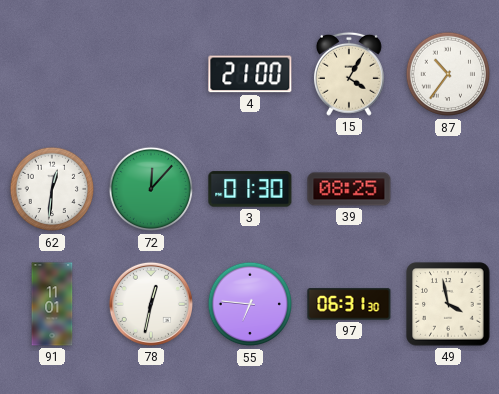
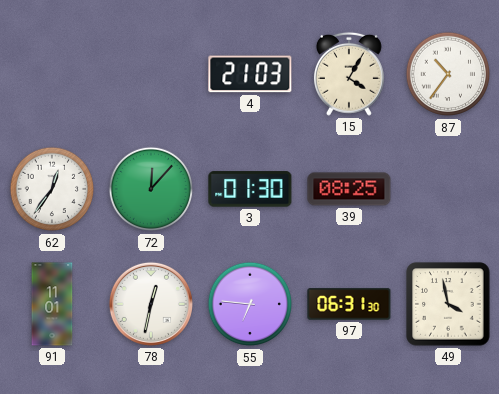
4: 21:00 -> 21:03 (250, 74)
62: 12:31 -> 12:36 (52, 189)
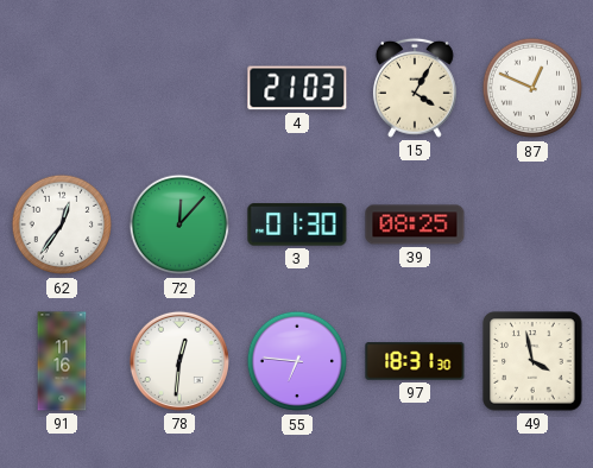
87: 10:36 -> 12:49 (532, 88)
91: 11:01 -> 11:16 (62, 361)
78: 12:32 -> 12:31 (179, 361)
97: 06:31 -> 18:31 (415, 361)
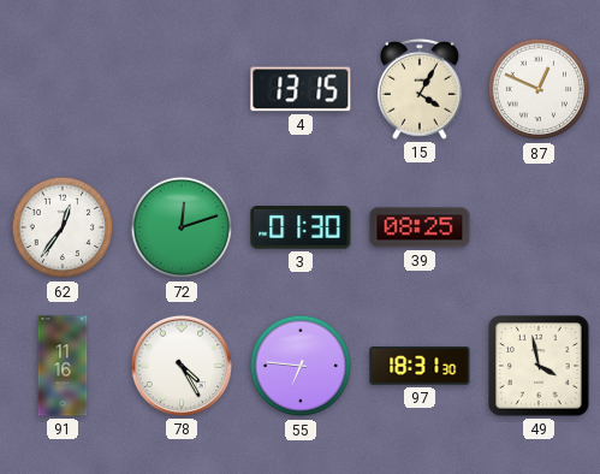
4: 21:03 -> 13:15 (301, 89)
72: 12:07 -> 12:12 (182, 227)
78: 12:31 -> 4:25 (182, 366)
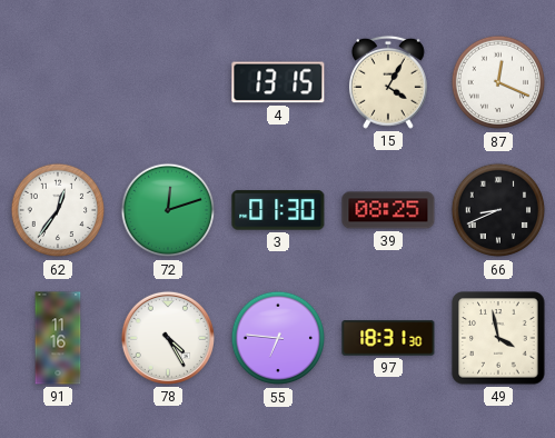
87: 12:49 -> 12:19 (498, 82)
66: none -> 8:41 (498, 210)
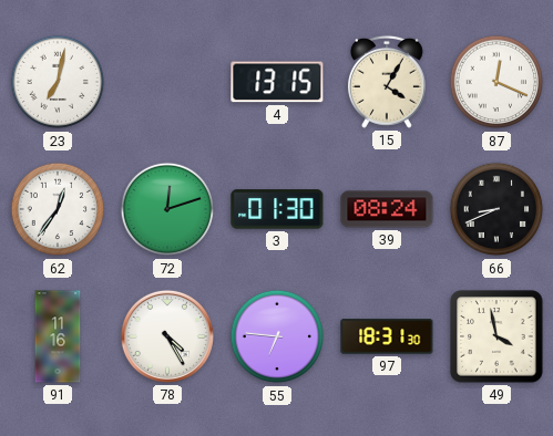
23: none -> 7:02 (58, 82)
39: 08:25 -> 08:24 (387, 209)
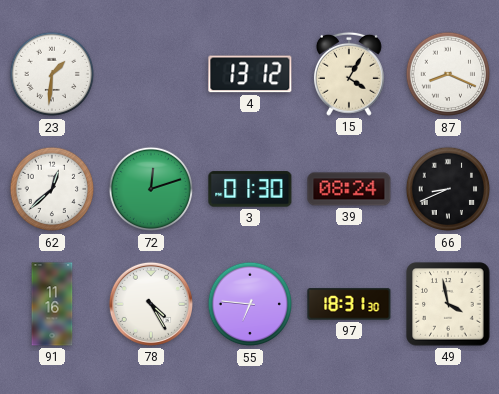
23: 7:02 -> 1:31 (52, 74)
4: 13:15 -> 13:12 (250, 74)
87: 12:19 -> 8:19 (448, 74)
62: 12:36 -> 12:38 (52, 189)
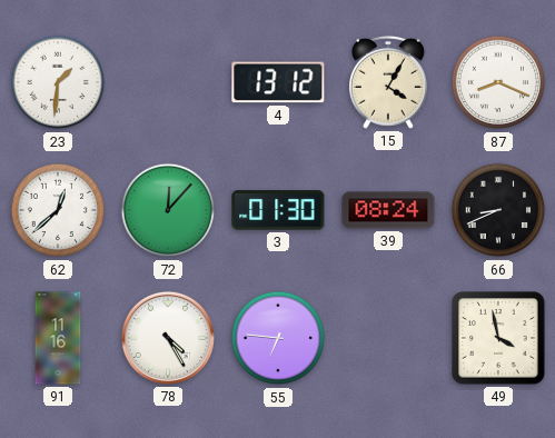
72: 12:12 -> 12:07 (168, 210)
97: 18:31 -> none (349, 304)
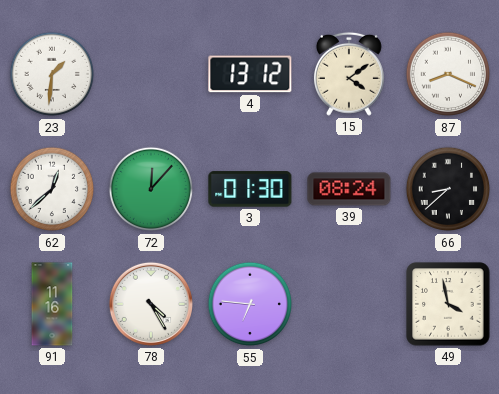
15: 4:05 -> 4:09 (349, 74)
66: 8:41 -> 8:38 (448, 189)
